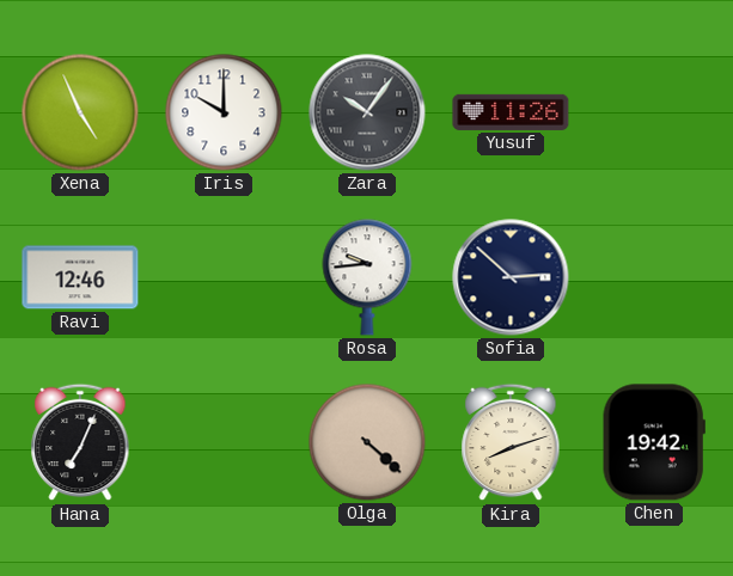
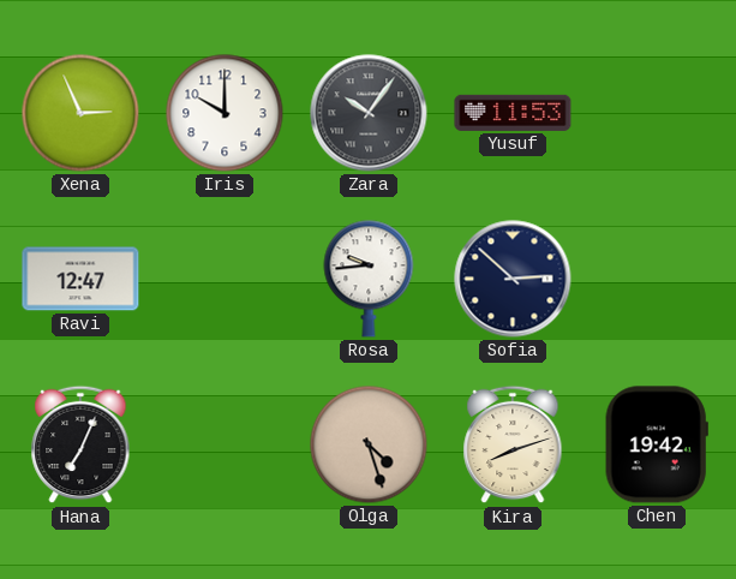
Xena: 4:56 -> 2:56 (80, 113)
Yusuf: 11:26 -> 11:53 (513, 113)
Ravi: 12:46 -> 12:47 (80, 279)
Olga: 4:22 -> 4:27 (369, 444)
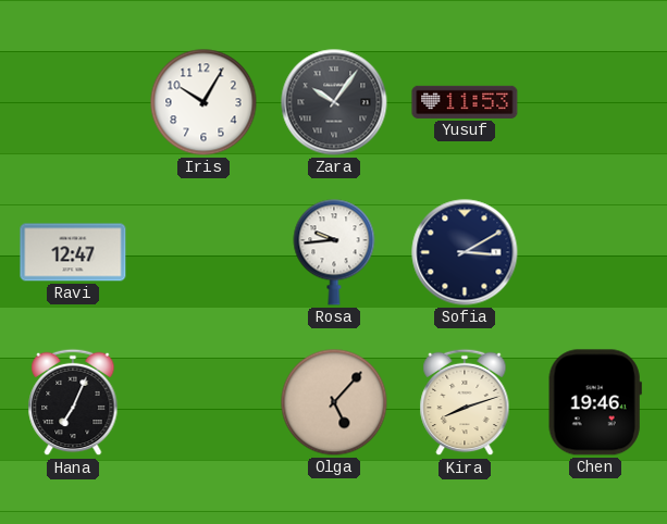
Xena: 2:56 -> none (80, 113)
Iris: 10:00 -> 10:05 (203, 102)
Sofia: 2:52 -> 3:10 (465, 252)
Olga: 4:27 -> 5:07 (334, 402)
Chen: 19:42 -> 19:46 (595, 402)
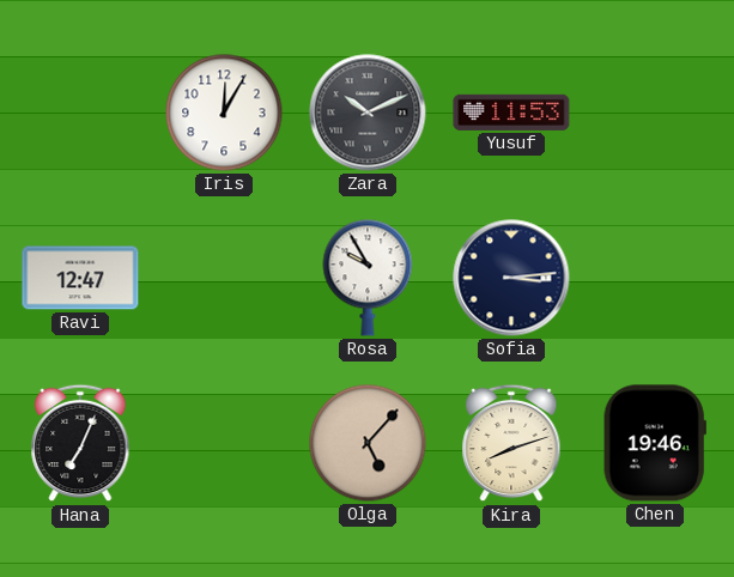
Iris: 10:05 -> 12:05 (224, 113)
Zara: 10:06 -> 10:11 (368, 113)
Rosa: 9:44 -> 9:55 (368, 278)
Sofia: 3:10 -> 3:14 (511, 278)
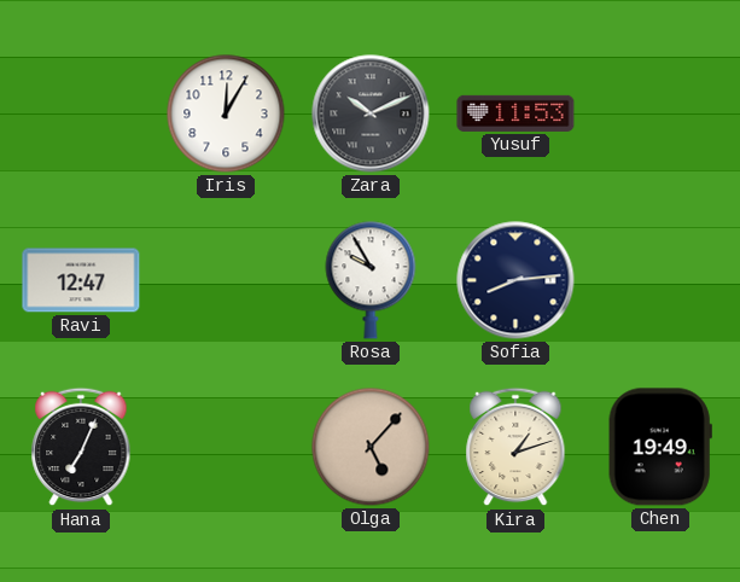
Sofia: 3:14 -> 8:14 (515, 280)
Kira: 8:12 -> 1:12 (515, 447)
Chen: 19:46 -> 19:49 (660, 447)
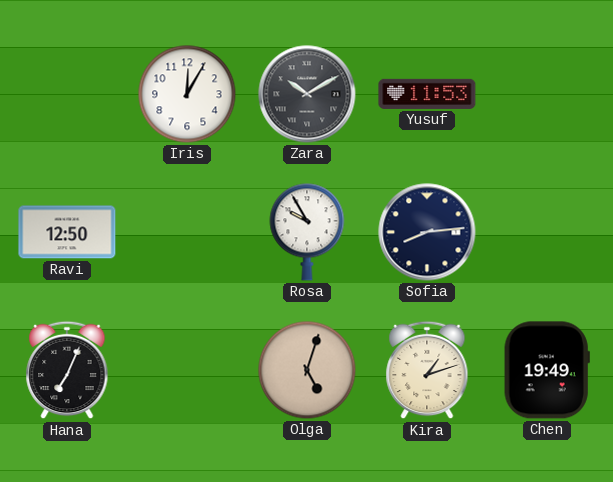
Zara: 10:11 -> 10:10 (307, 94)
Ravi: 12:47 -> 12:50 (67, 232)
Olga: 5:07 -> 5:03 (307, 370)
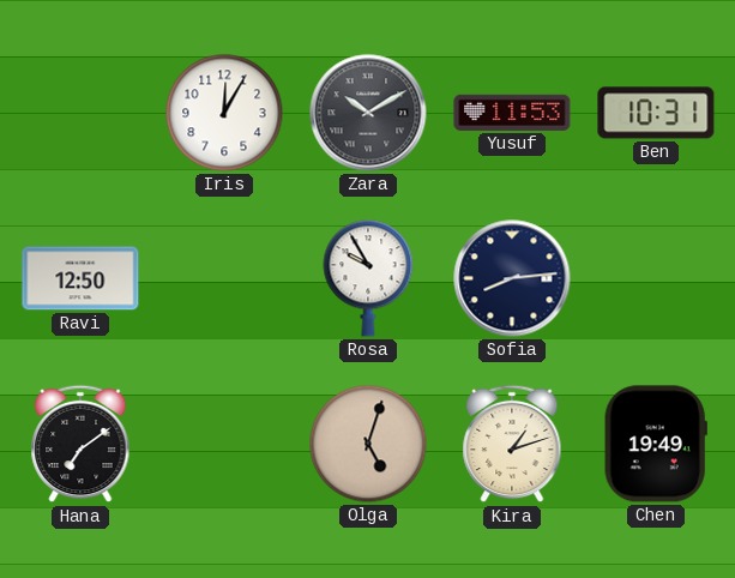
Ben: none -> 10:31 (656, 113)
Hana: 7:04 -> 7:09 (80, 444)
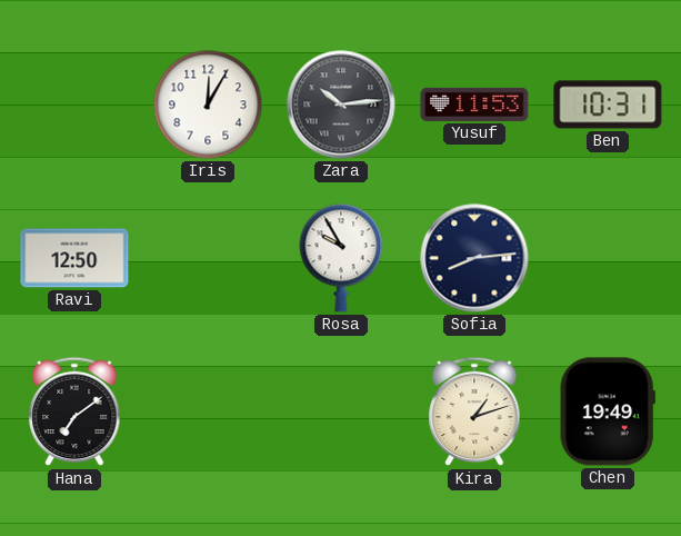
Zara: 10:10 -> 10:14 (341, 105)
Olga: 5:03 -> none (368, 444)
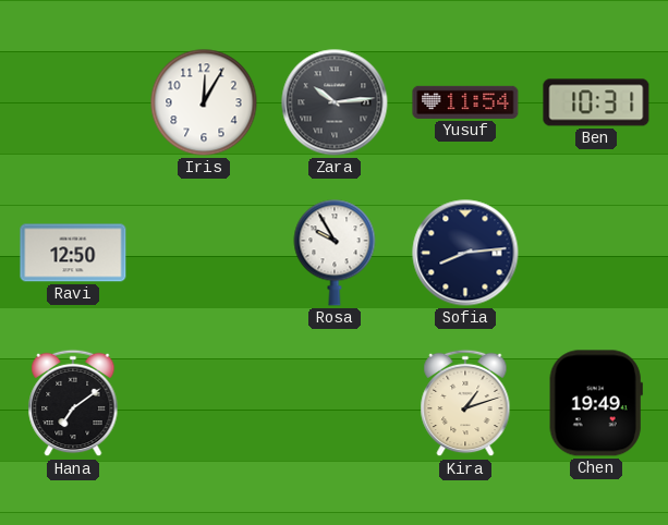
Yusuf: 11:53 -> 11:54 (465, 102)
